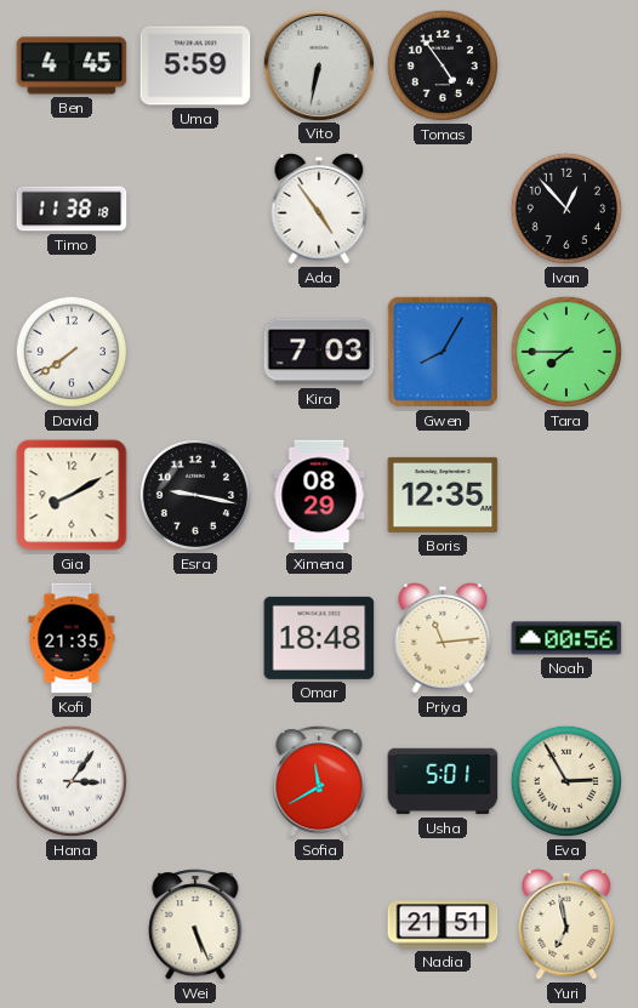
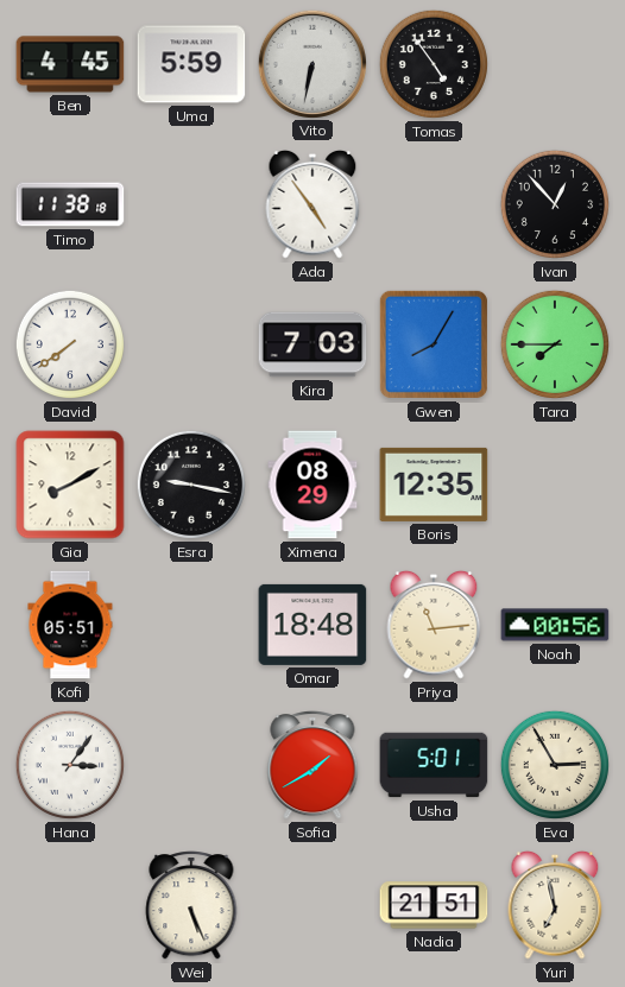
Kofi: 21:35 -> 05:51 (70, 625)
Sofia: 11:40 -> 1:40 (312, 765)
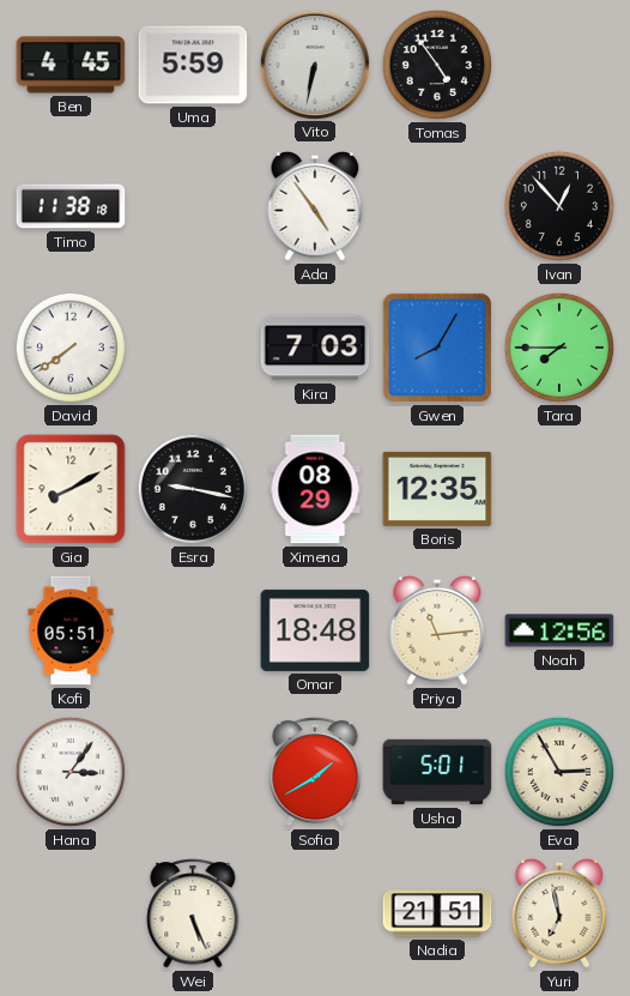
Noah: 00:56 -> 12:56 (559, 630)
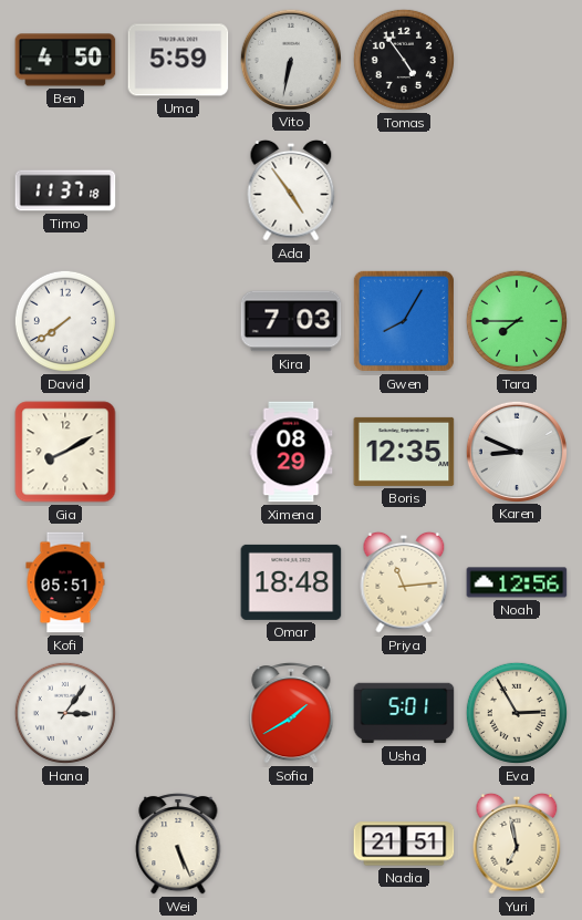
Ben: 4:45 -> 4:50 (65, 60)
Timo: 11:38 -> 11:37 (65, 190)
Ivan: 12:53 -> none (559, 206)
Esra: 9:17 -> none (193, 489)
Karen: none -> 8:49 (516, 451)
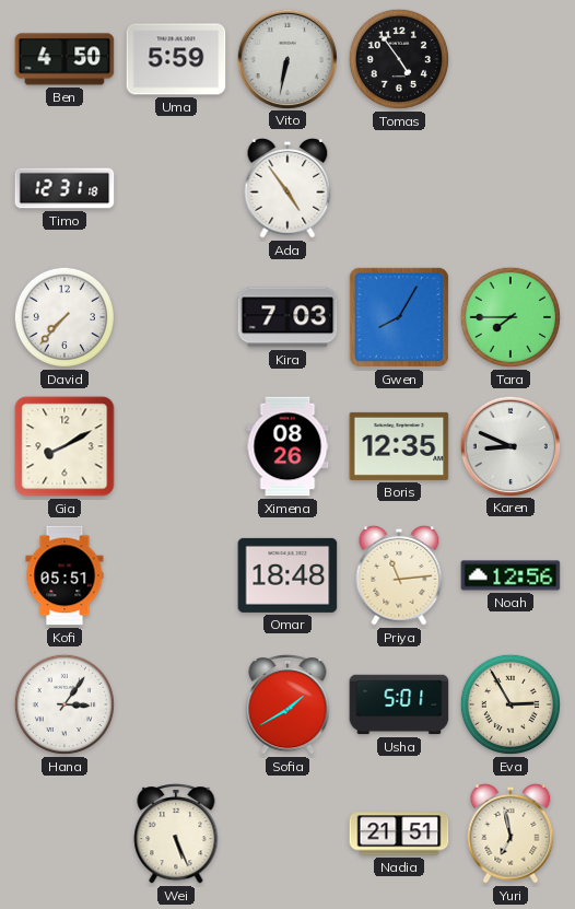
Timo: 11:37 -> 12:31 (64, 188)
David: 7:39 -> 7:37 (64, 317)
Ximena: 08:29 -> 08:26 (287, 446)
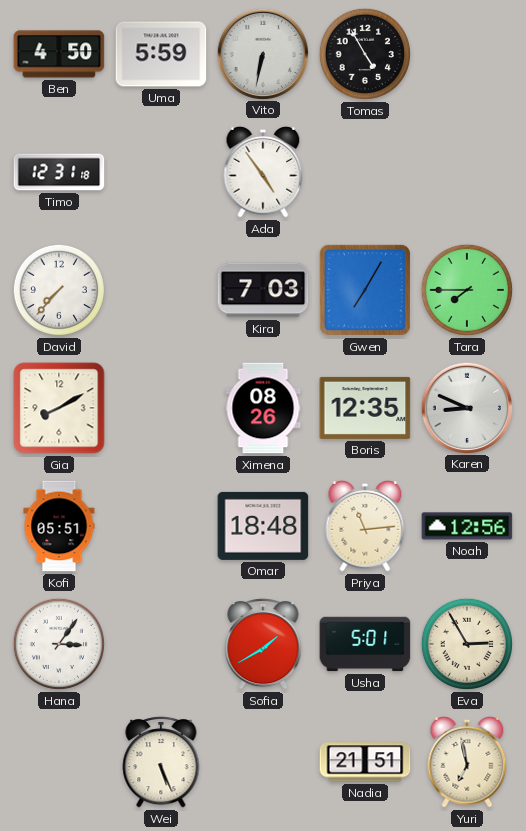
Tomas: 4:54 -> 4:55 (365, 54)
Gwen: 8:05 -> 7:05 (365, 290)
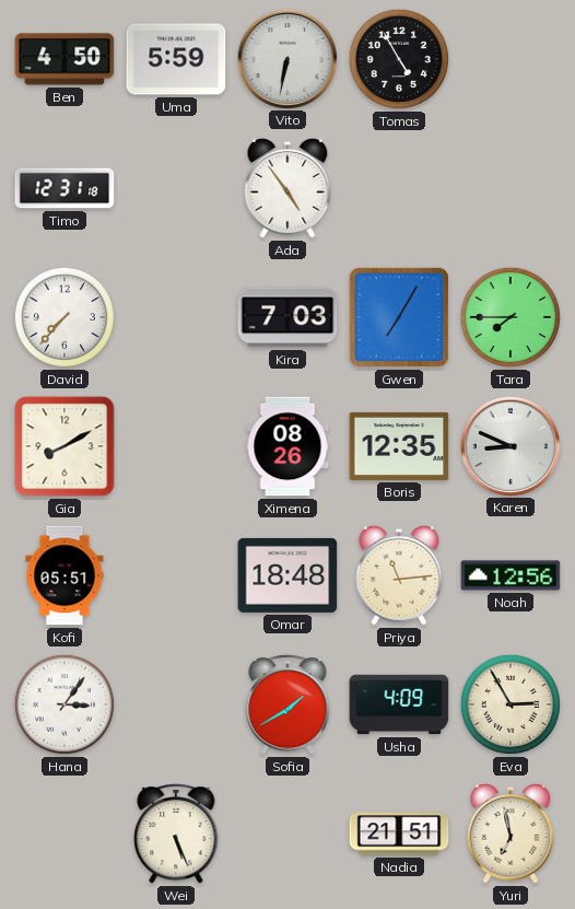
Usha: 5:01 -> 4:09 (399, 704)
